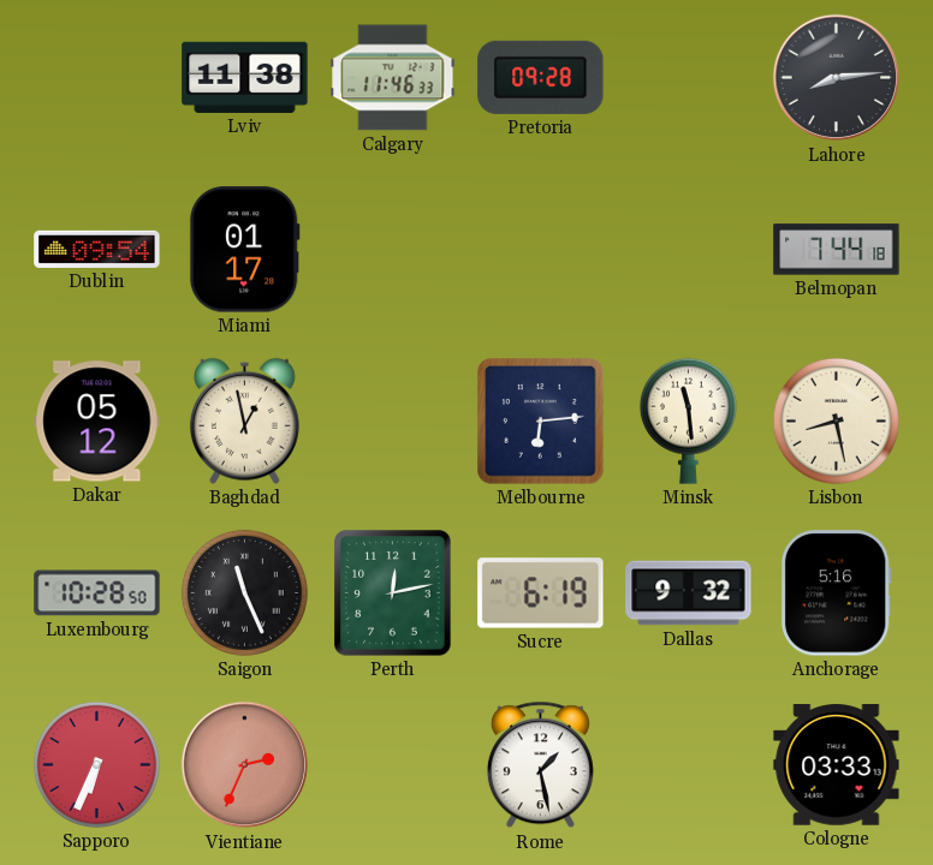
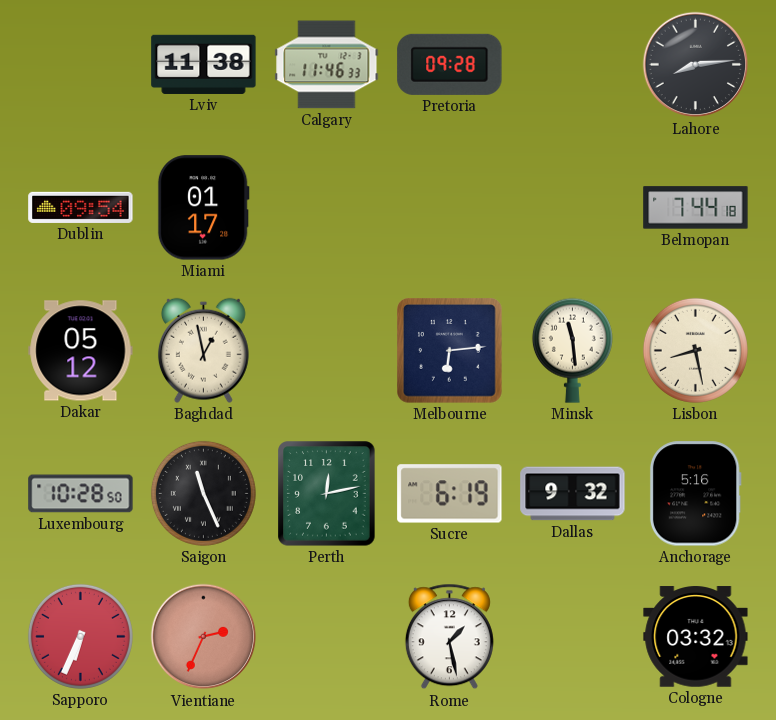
Cologne: 03:33 -> 03:32 (696, 637)
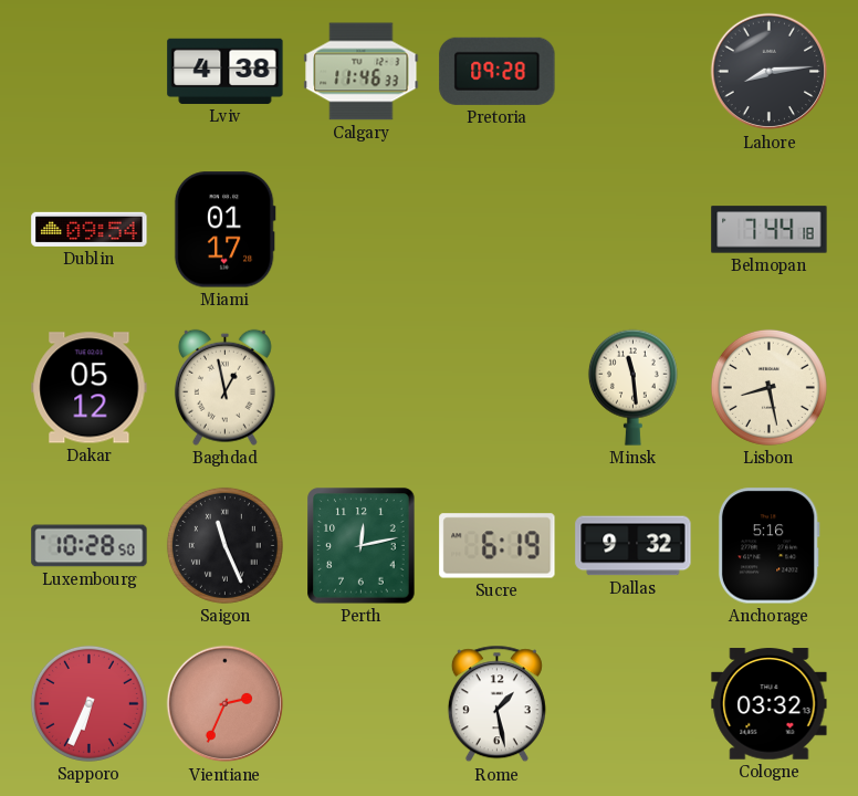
Lviv: 11:38 -> 4:38 (226, 71)
Melbourne: 6:14 -> none (450, 351)
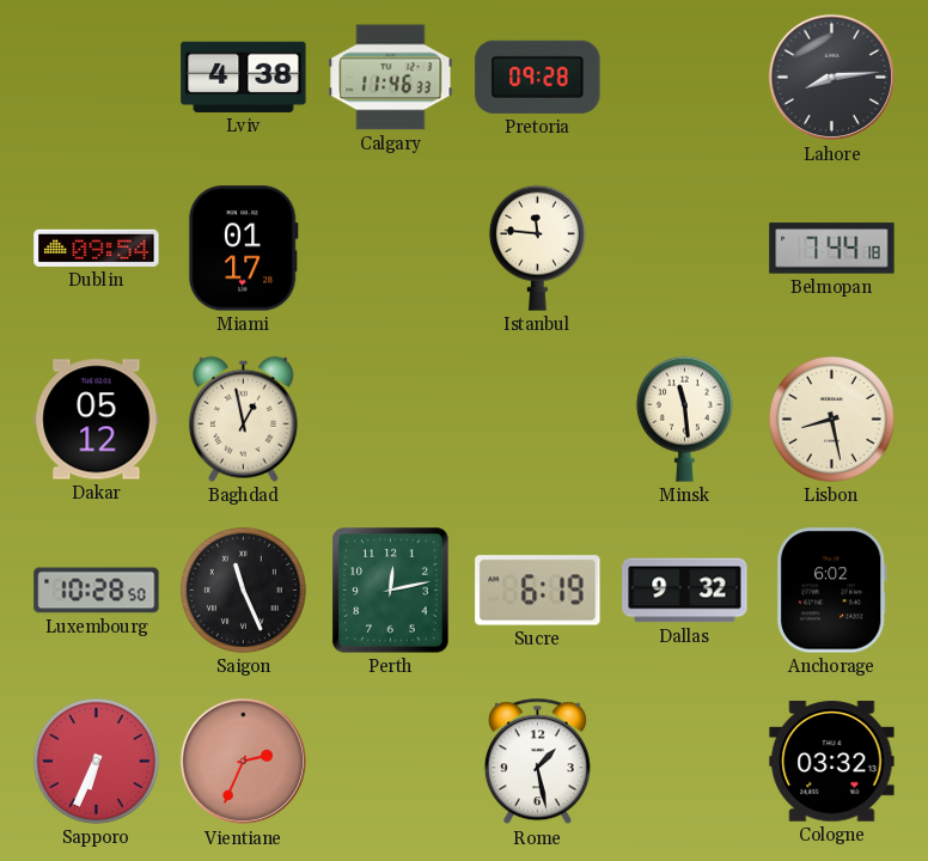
Istanbul: none -> 11:46 (537, 248)
Anchorage: 5:16 -> 6:02 (831, 591)
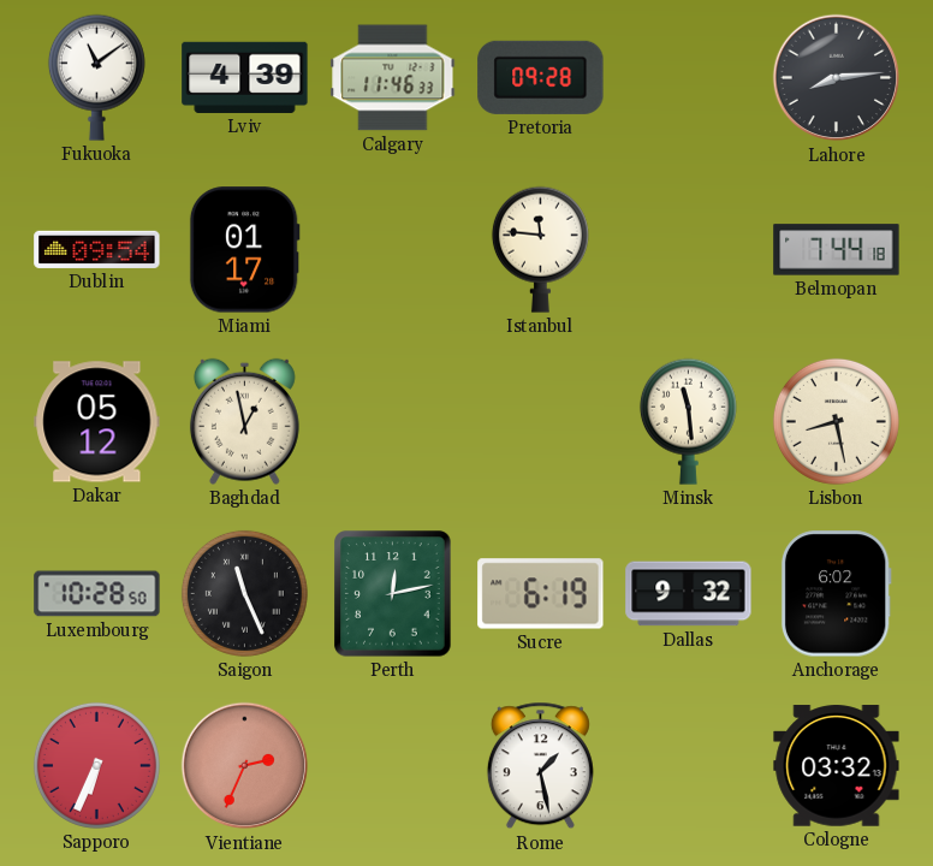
Fukuoka: none -> 11:09 (96, 77)
Lviv: 4:38 -> 4:39 (245, 77)
